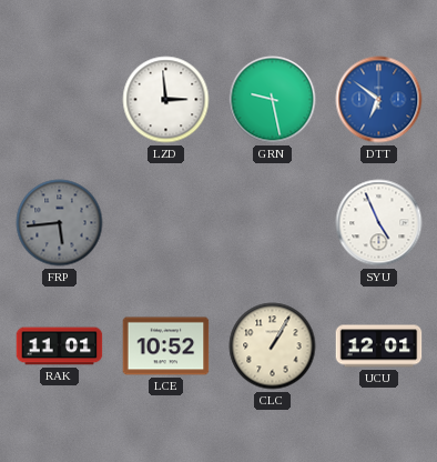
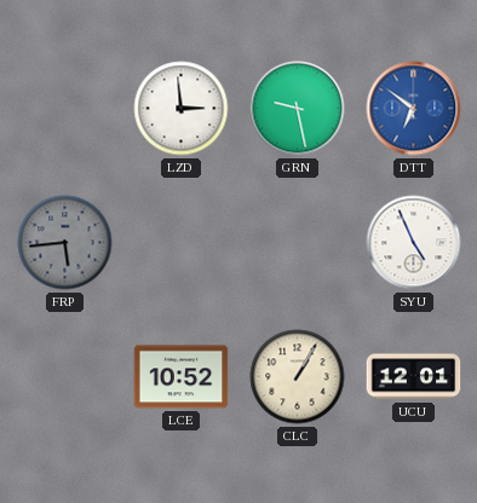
RAK: 11:01 -> none (60, 346)
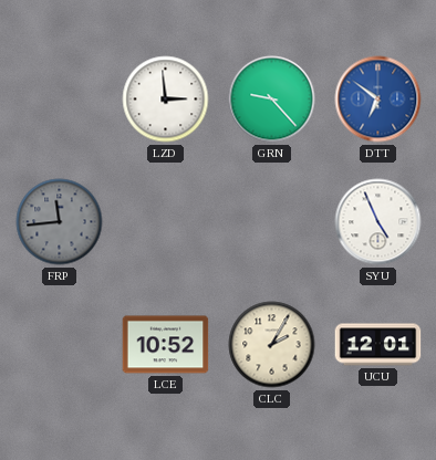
GRN: 9:28 -> 9:23 (272, 100)
FRP: 5:44 -> 11:44 (60, 222)
CLC: 1:05 -> 2:05 (272, 345)
